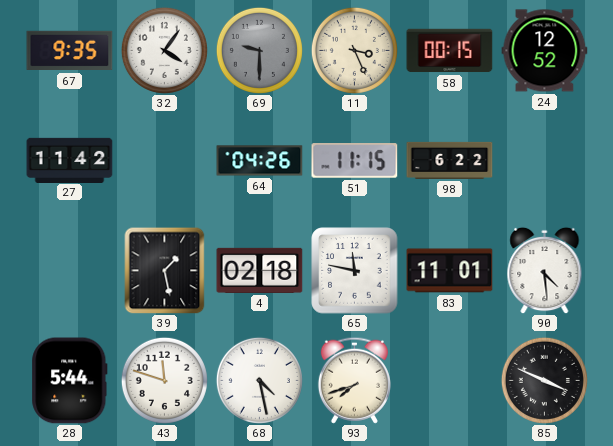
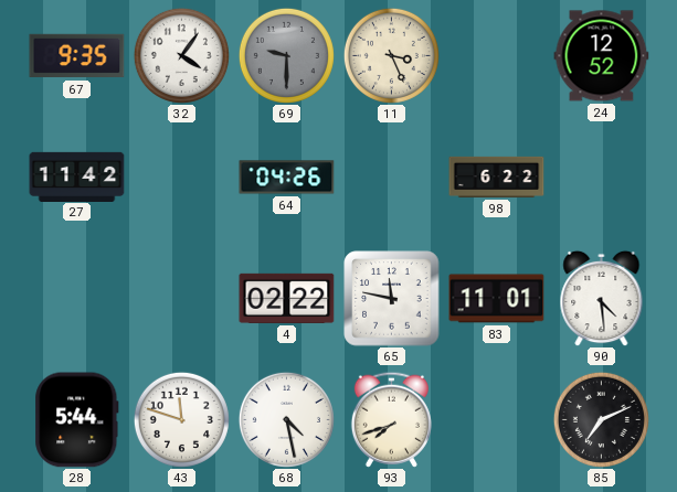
58: 00:15 -> none (450, 51)
51: 11:15 -> none (355, 161)
39: 1:28 -> none (165, 270)
4: 02:18 -> 02:22 (287, 298)
85: 3:49 -> 7:11 (601, 419)
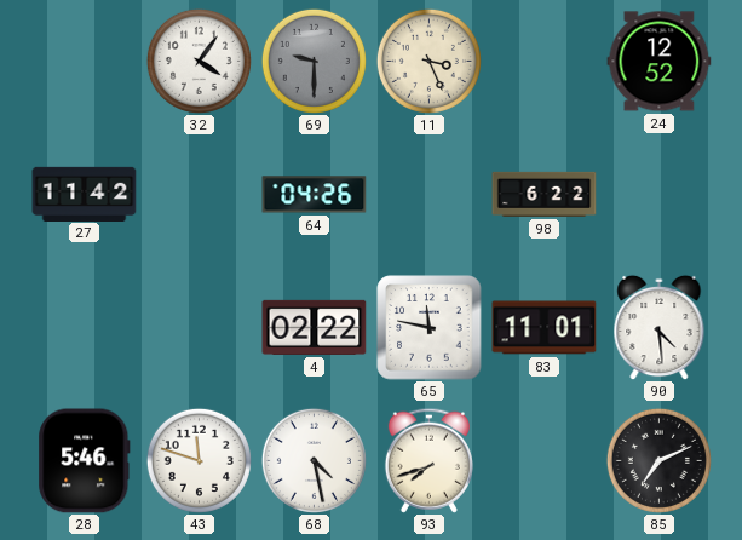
67: 9:35 -> none (77, 56)
28: 5:44 -> 5:46 (85, 461)
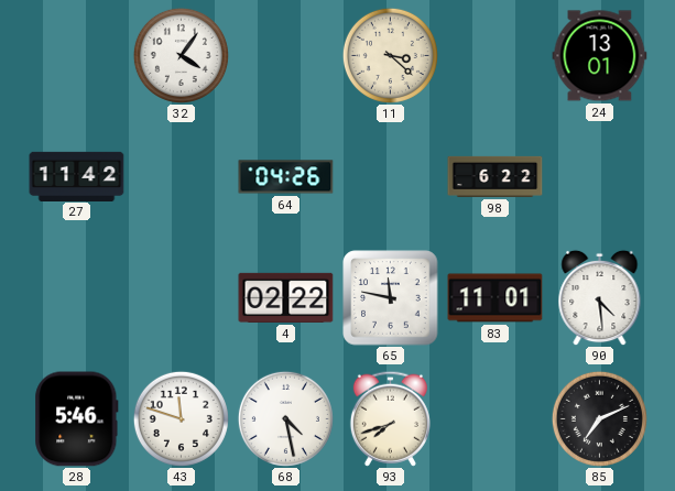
69: 9:30 -> none (314, 61)
11: 3:26 -> 3:22 (390, 55)
24: 12:52 -> 13:01 (600, 56)
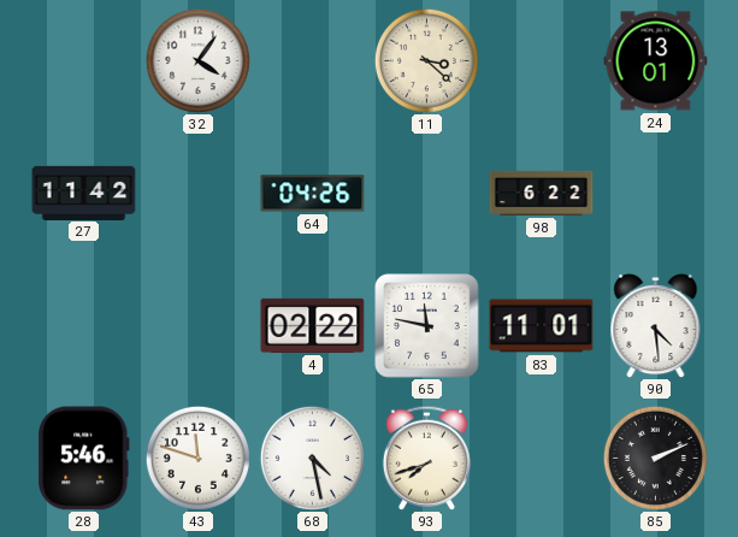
85: 7:11 -> 2:11 (655, 458)
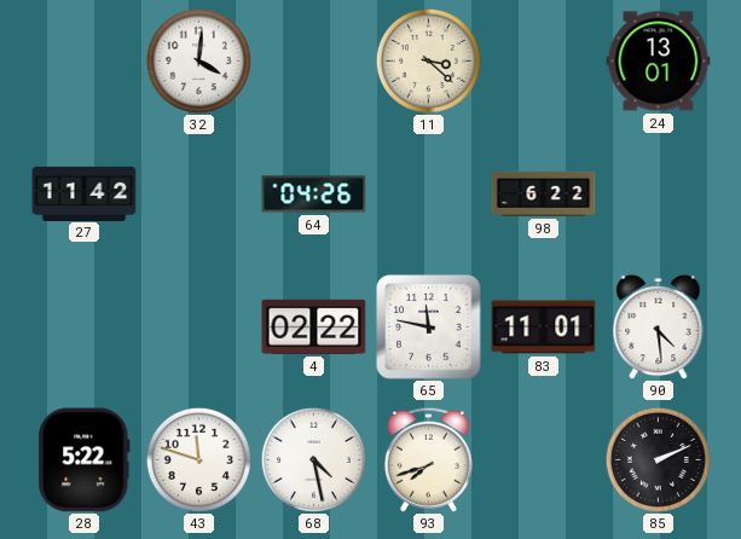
32: 4:06 -> 4:01 (198, 60)
28: 5:46 -> 5:22 (85, 460)
